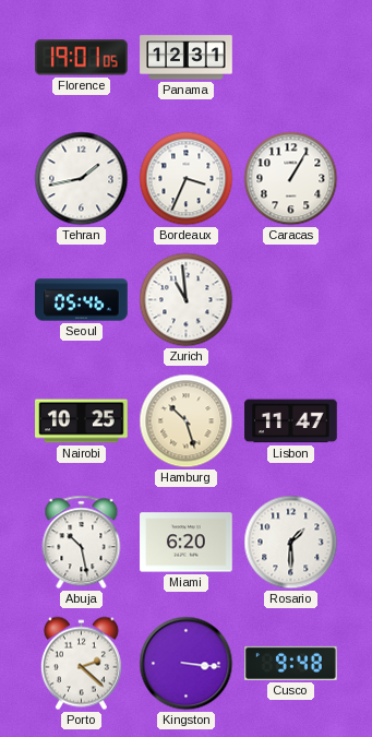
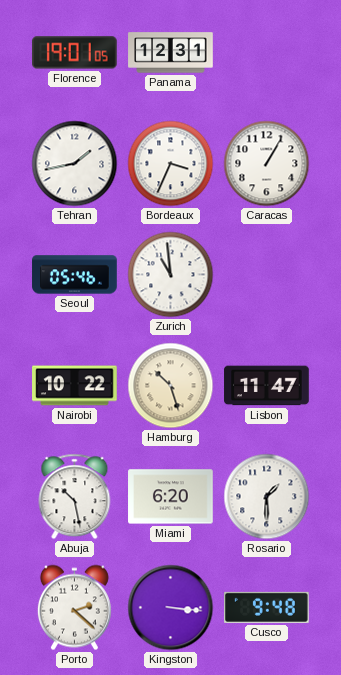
Nairobi: 10:25 -> 10:22 (75, 386)
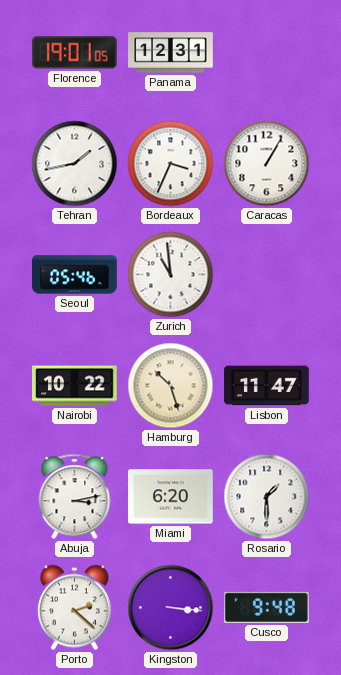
Abuja: 10:28 -> 3:13 (75, 497)
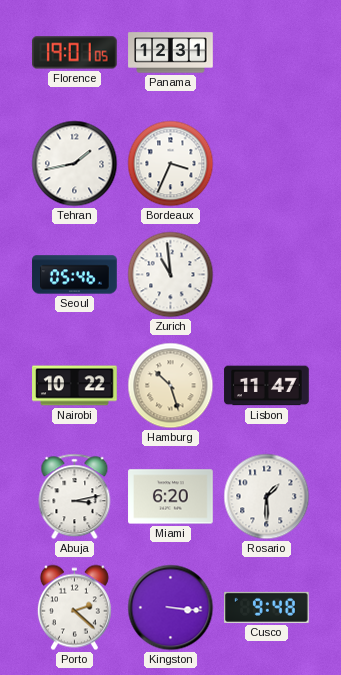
Caracas: 1:05 -> none (267, 164)
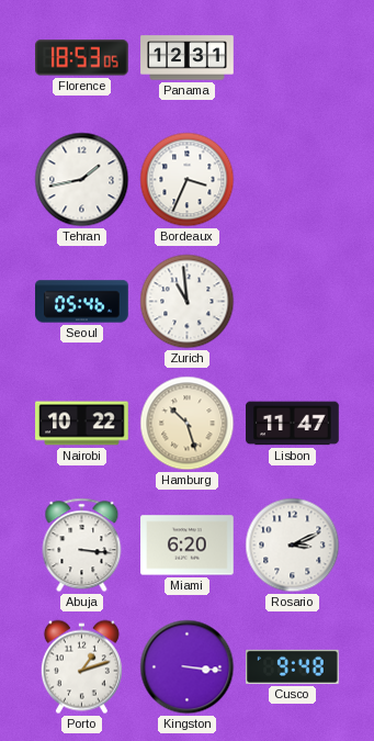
Florence: 19:01 -> 18:53 (82, 58)
Abuja: 3:13 -> 3:16 (82, 546)
Rosario: 1:30 -> 3:11 (293, 546)
Porto: 2:22 -> 1:12 (81, 667)
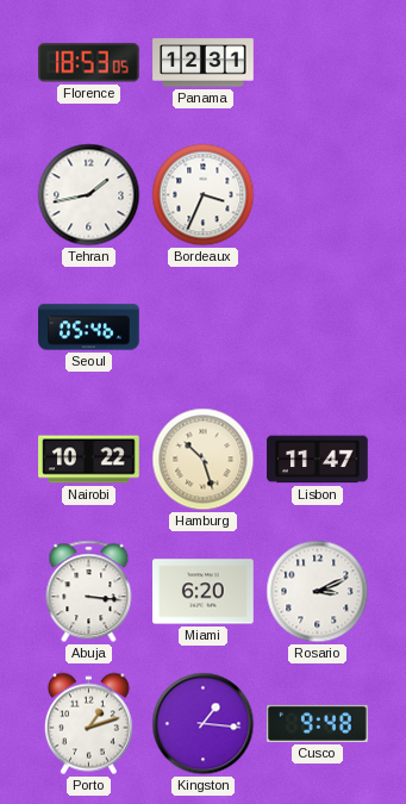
Zurich: 10:59 -> none (188, 302)
Kingston: 3:16 -> 1:16 (204, 724)
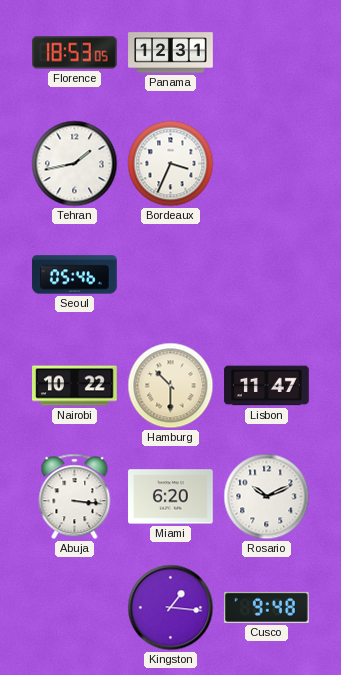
Hamburg: 10:27 -> 10:30 (171, 386)
Rosario: 3:11 -> 10:11 (267, 497)
Porto: 1:12 -> none (88, 724)
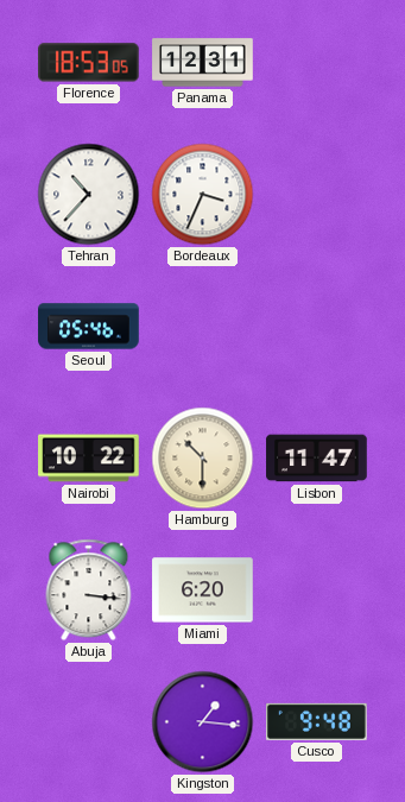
Tehran: 1:43 -> 10:37 (89, 195)
Rosario: 10:11 -> none (267, 497)
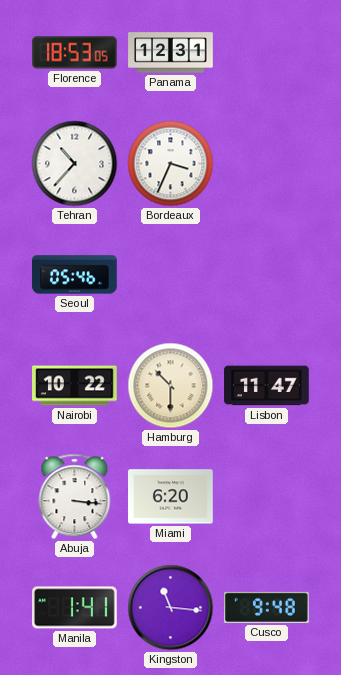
Manila: none -> 1:41 (75, 608)
Kingston: 1:16 -> 11:16 (171, 608)
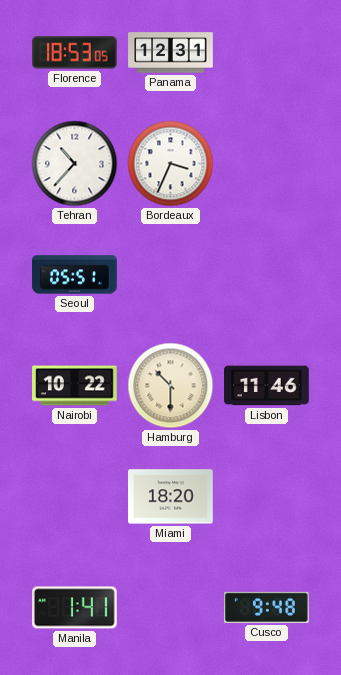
Seoul: 05:46 -> 05:51 (75, 275)
Lisbon: 11:47 -> 11:46 (267, 386)
Abuja: 3:16 -> none (75, 497)
Miami: 6:20 -> 18:20 (171, 497)
Kingston: 11:16 -> none (171, 608)
